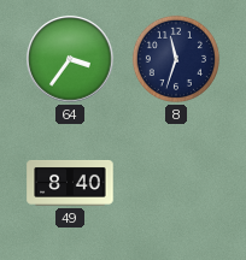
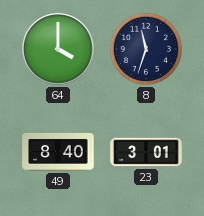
64: 3:36 -> 4:00 (58, 49)
23: none -> 3:01 (146, 152)
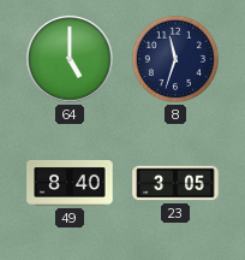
64: 4:00 -> 5:00 (70, 59)
23: 3:01 -> 3:05 (175, 183)
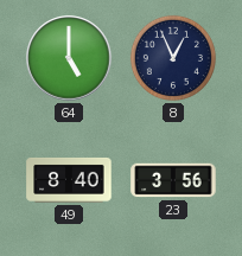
8: 11:33 -> 12:56 (173, 58)
23: 3:05 -> 3:56 (173, 180)
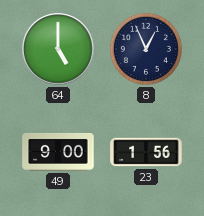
49: 8:40 -> 9:00 (58, 152)
23: 3:56 -> 1:56 (146, 152)
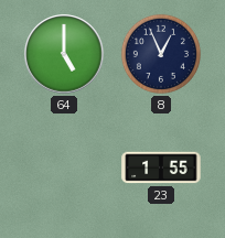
49: 9:00 -> none (58, 152)
23: 1:56 -> 1:55 (161, 167)
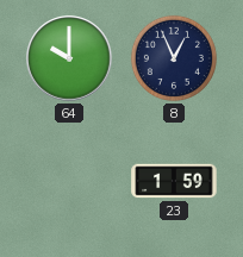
64: 5:00 -> 10:00 (69, 58)
23: 1:55 -> 1:59 (174, 181)
